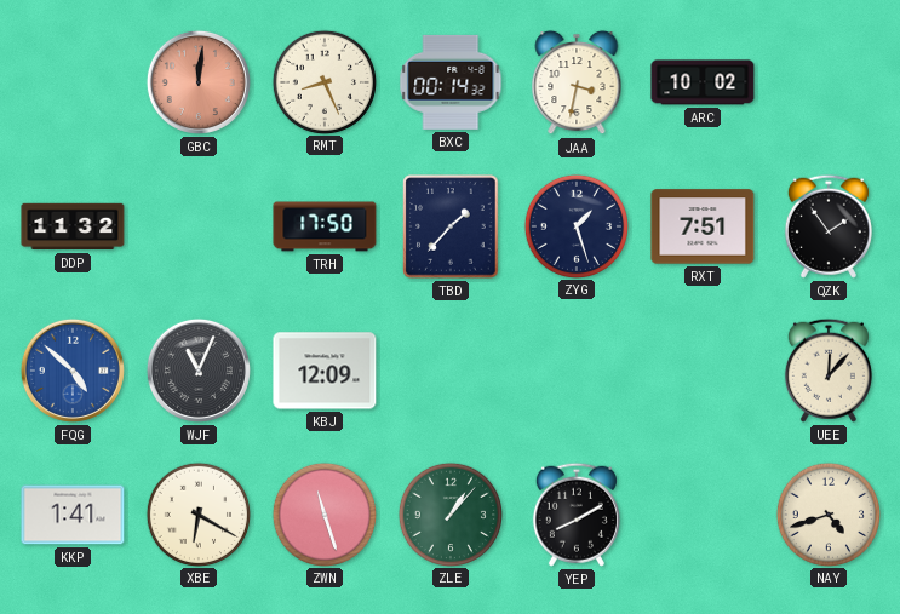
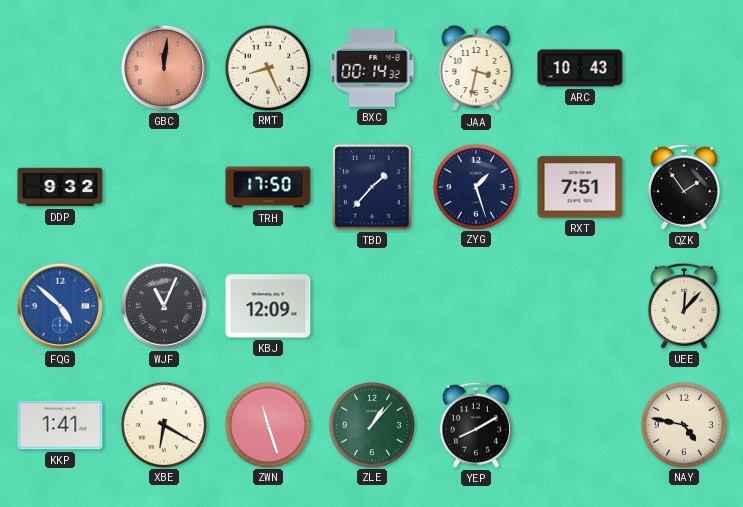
ARC: 10:02 -> 10:43 (580, 68)
DDP: 11:32 -> 9:32 (60, 187)
NAY: 4:42 -> 4:47 (683, 424)
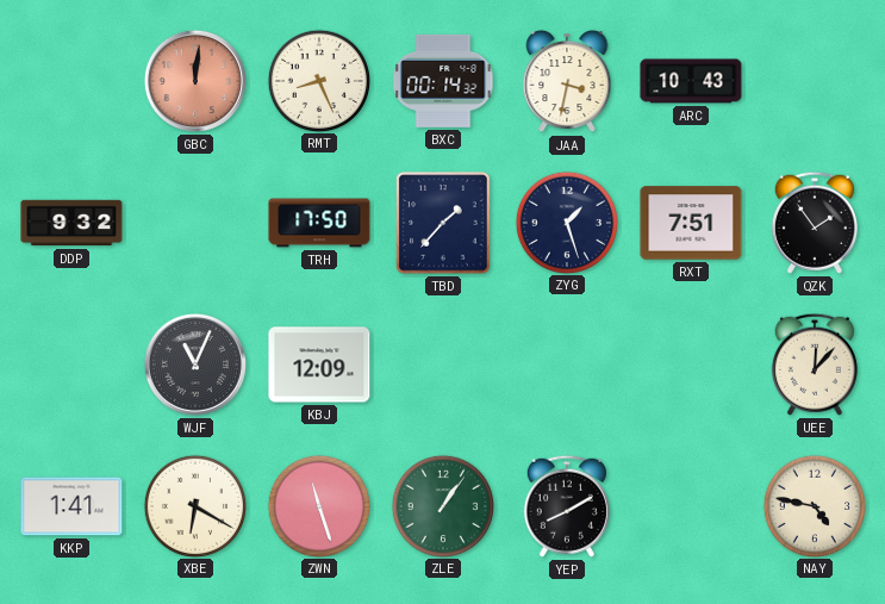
FQG: 4:52 -> none (60, 306)
ZLE: 1:07 -> 1:06 (442, 505)
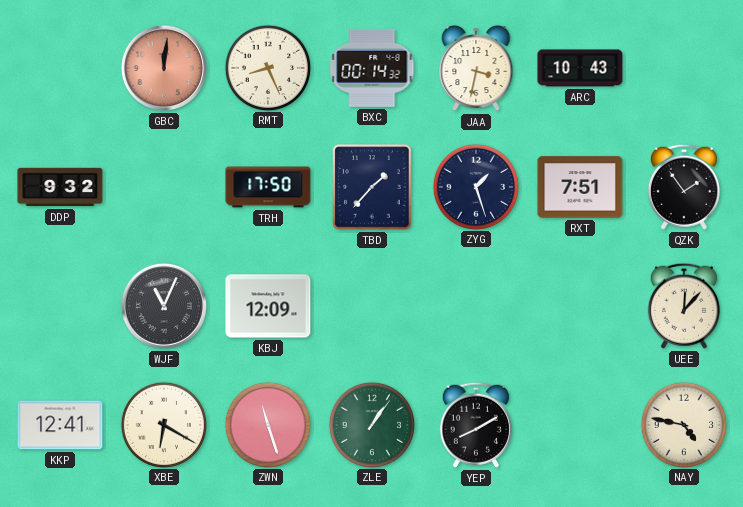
KKP: 1:41 -> 12:41 (60, 425)
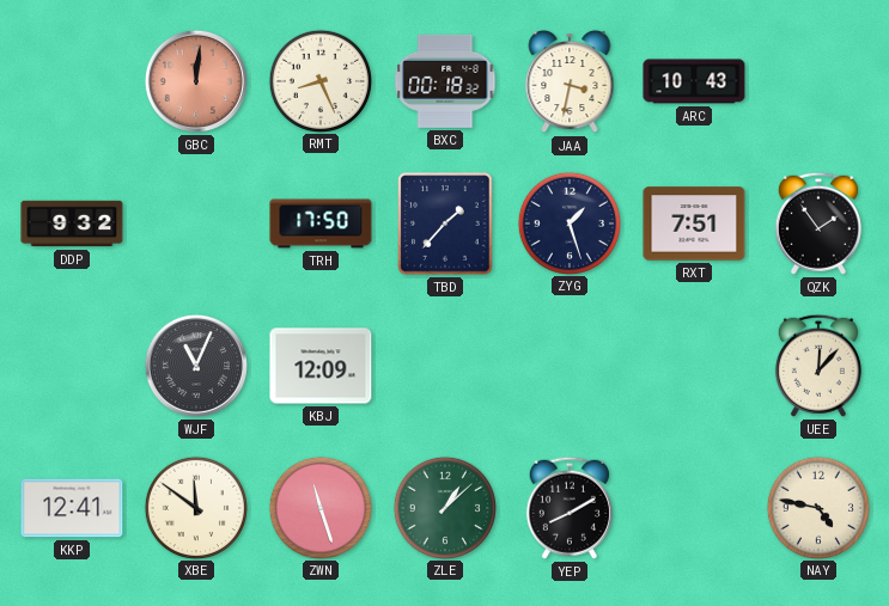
BXC: 00:14 -> 00:18 (445, 81)
XBE: 6:20 -> 11:51 (195, 507)
ZLE: 1:06 -> 1:08 (444, 507)
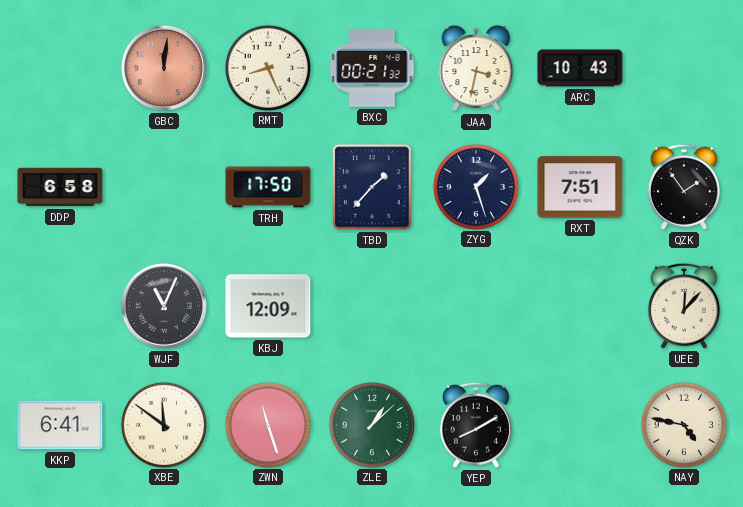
BXC: 00:18 -> 00:21 (372, 68)
DDP: 9:32 -> 6:58 (60, 187)
KKP: 12:41 -> 6:41 (60, 425)
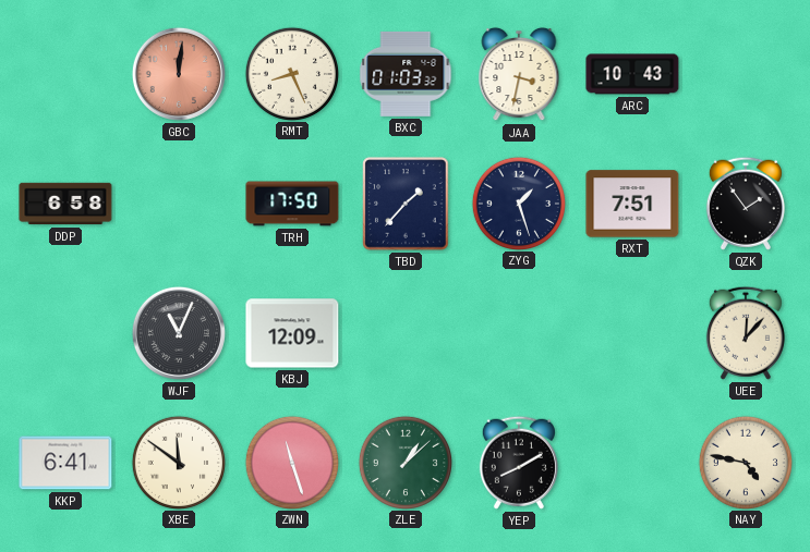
BXC: 00:21 -> 01:03 (406, 74)
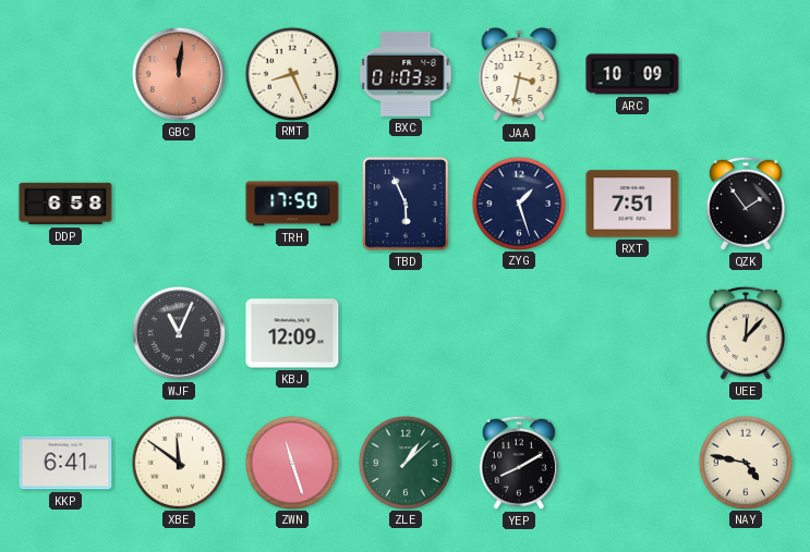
ARC: 10:43 -> 10:09 (632, 74)
TBD: 1:37 -> 5:56 (406, 204)
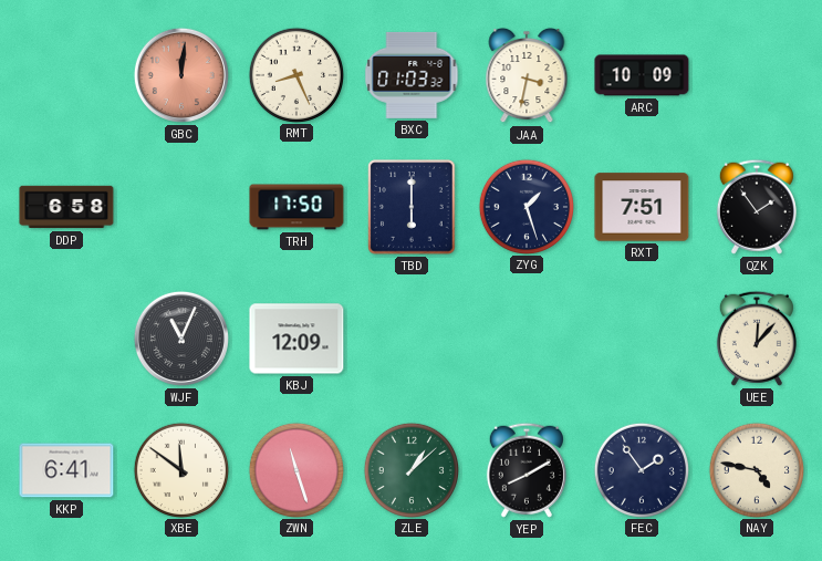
TBD: 5:56 -> 6:00 (412, 207)
FEC: none -> 1:54 (641, 469)
